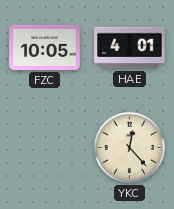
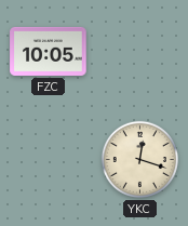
HAE: 4:01 -> none (130, 48)
YKC: 12:23 -> 12:18 (139, 159)
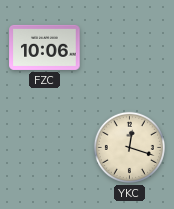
FZC: 10:05 -> 10:06 (45, 47)
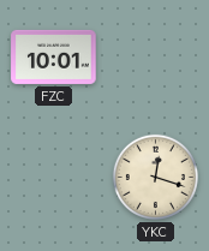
FZC: 10:06 -> 10:01 (54, 56)
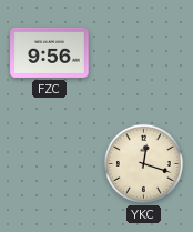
FZC: 10:01 -> 9:56 (50, 52)
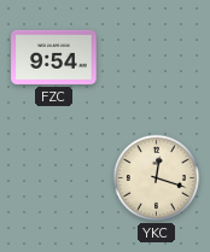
FZC: 9:56 -> 9:54 (54, 57)
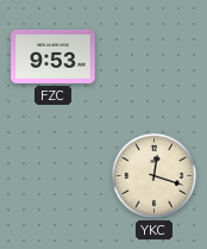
FZC: 9:54 -> 9:53 (54, 56)
